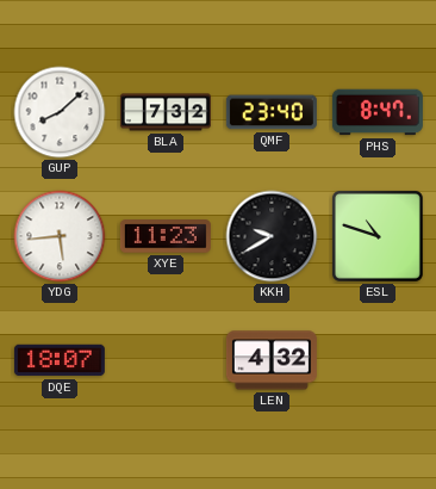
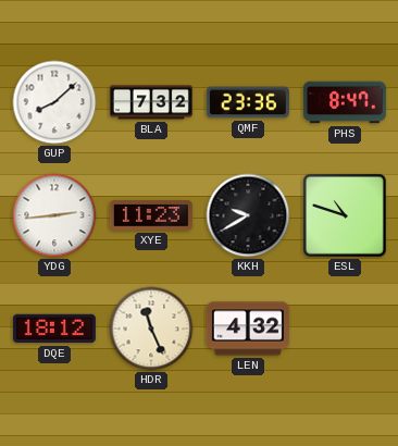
QMF: 23:40 -> 23:36 (248, 102)
YDG: 5:44 -> 2:44 (54, 215)
DQE: 18:07 -> 18:12 (54, 329)
HDR: none -> 11:26 (151, 329)
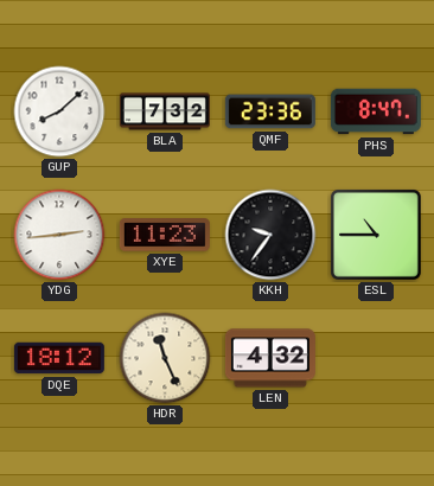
KKH: 9:40 -> 9:36 (270, 235)
ESL: 10:48 -> 10:45 (376, 235)
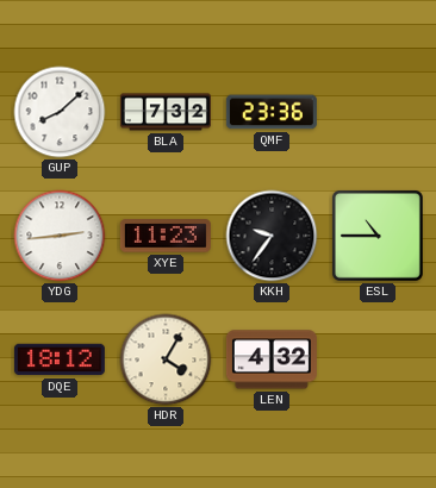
PHS: 8:47 -> none (376, 111)
HDR: 11:26 -> 4:05 (166, 359)
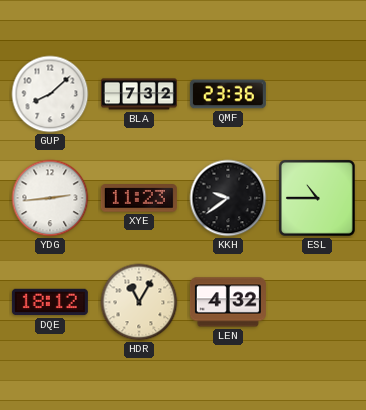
KKH: 9:36 -> 9:39 (228, 198)
HDR: 4:05 -> 11:05 (139, 302)
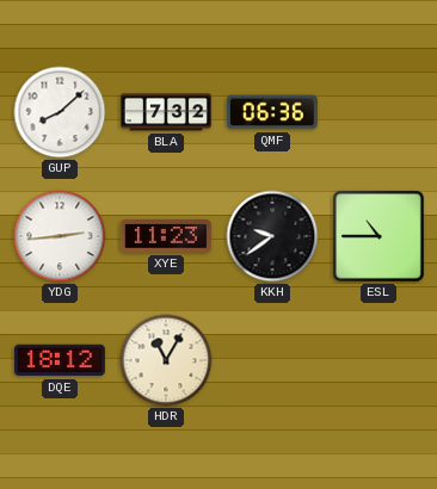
QMF: 23:36 -> 06:36 (272, 112)
LEN: 4:32 -> none (228, 302)
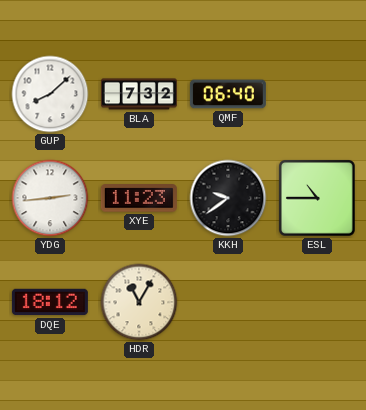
QMF: 06:36 -> 06:40 (228, 94)
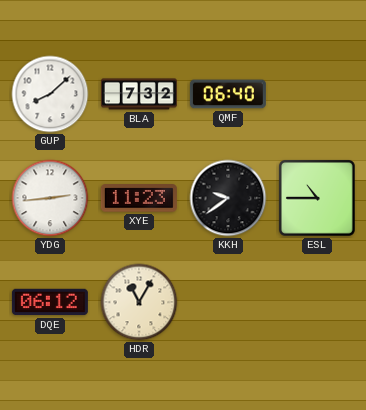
DQE: 18:12 -> 06:12 (50, 302)
